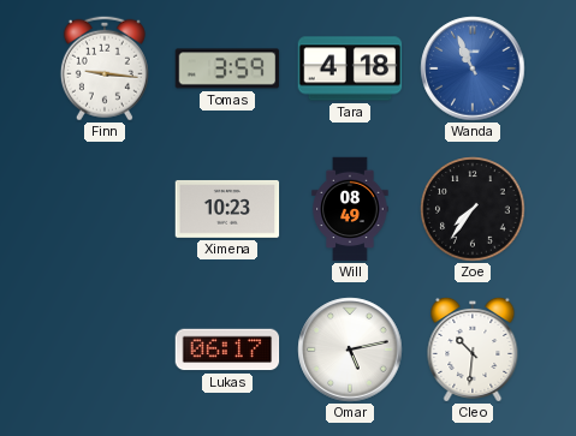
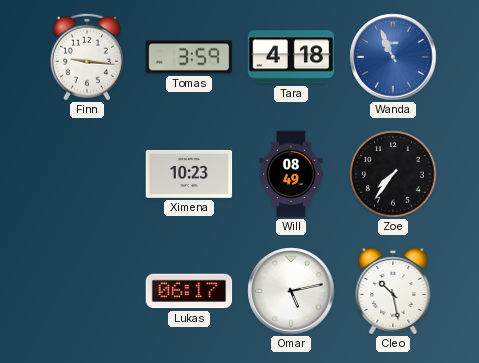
Cleo: 10:31 -> 10:28 (393, 291)
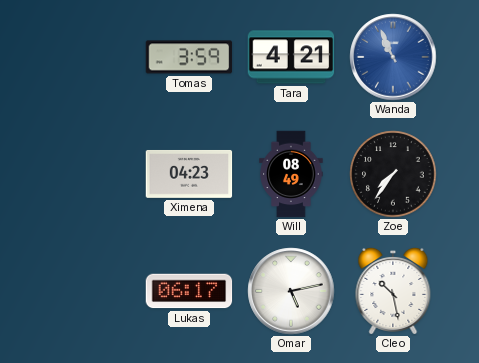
Finn: 9:16 -> none (87, 57)
Tara: 4:18 -> 4:21 (291, 57)
Ximena: 10:23 -> 04:23 (189, 174)
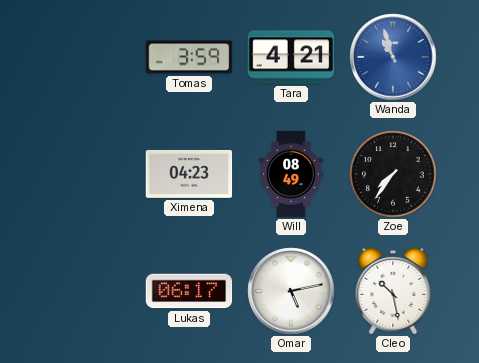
Wanda: 10:56 -> 10:57 (393, 57)
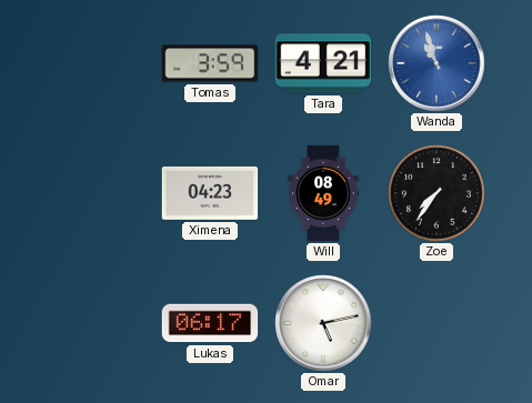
Cleo: 10:28 -> none (393, 291)
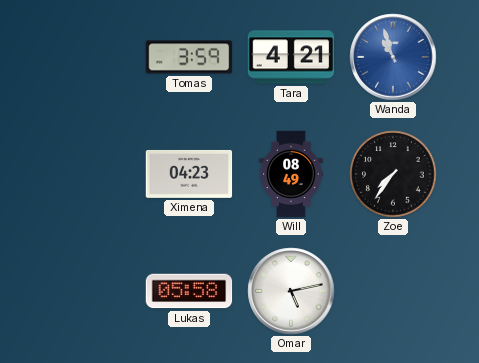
Lukas: 06:17 -> 05:58 (189, 291)
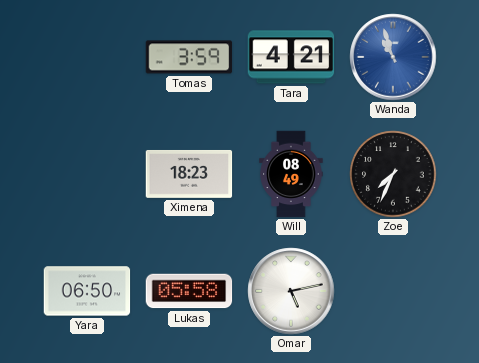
Ximena: 04:23 -> 18:23 (189, 174)
Zoe: 7:36 -> 7:34 (393, 174)
Yara: none -> 06:50 (87, 291)
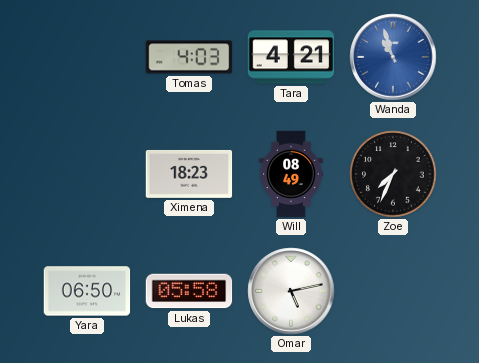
Tomas: 3:59 -> 4:03 (189, 57)
